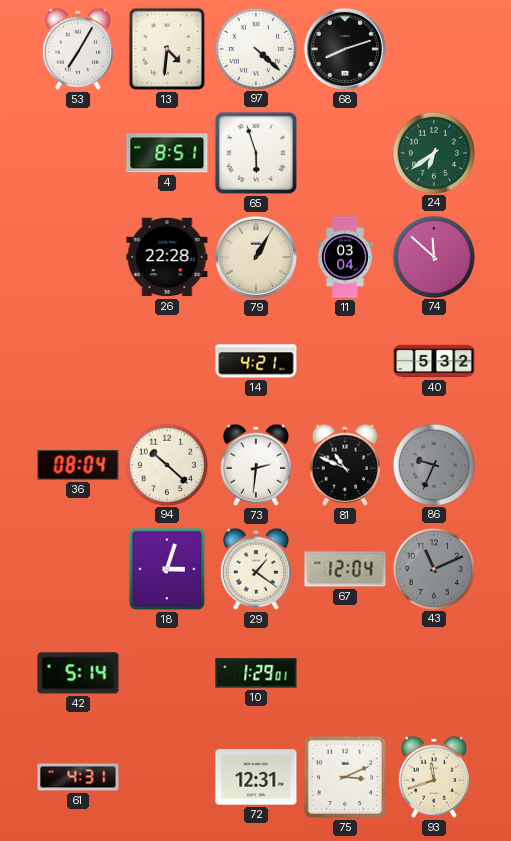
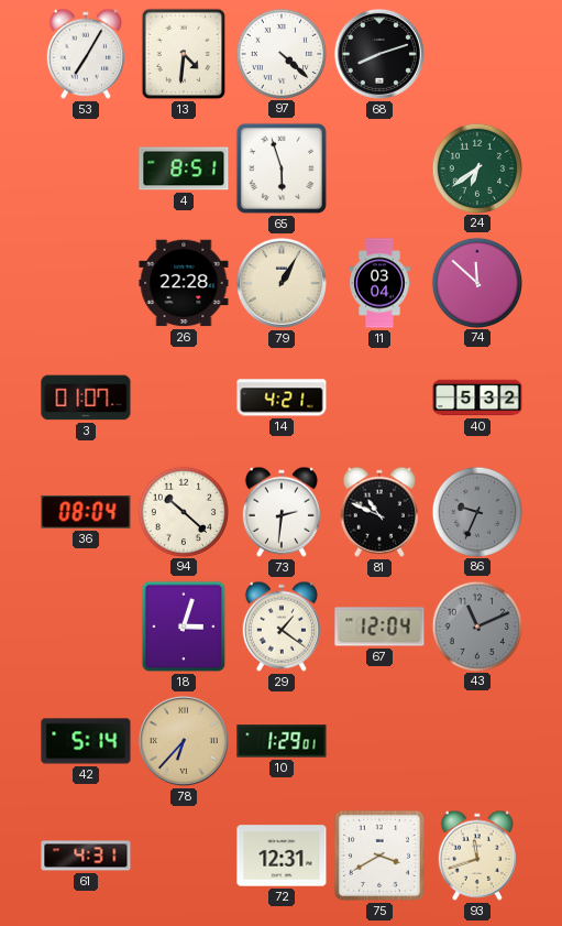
3: none -> 01:07 (86, 397)
78: none -> 6:37 (184, 741)
75: 3:11 -> 3:40 (379, 856)
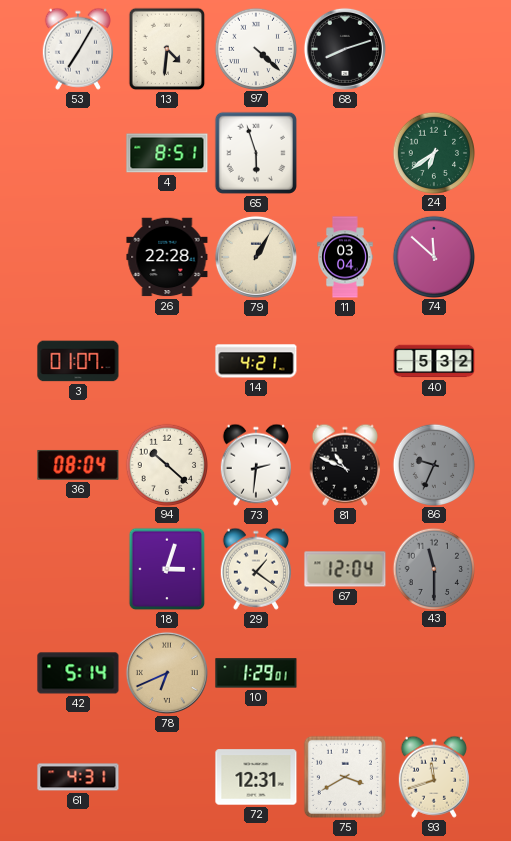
43: 11:11 -> 11:30 (433, 568)
78: 6:37 -> 6:41 (167, 673)
